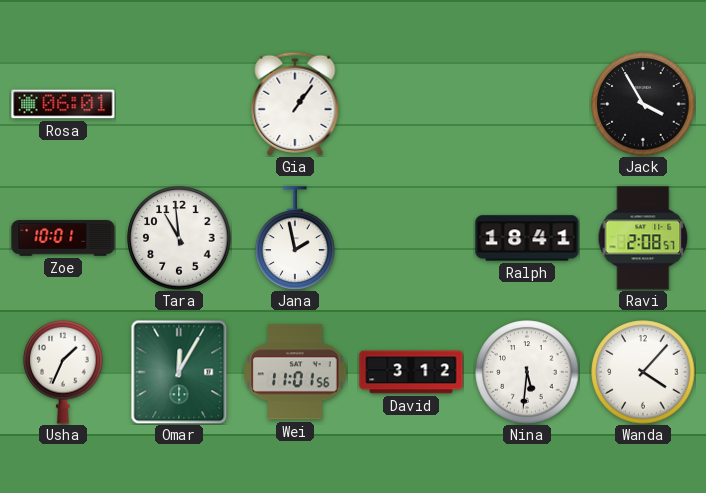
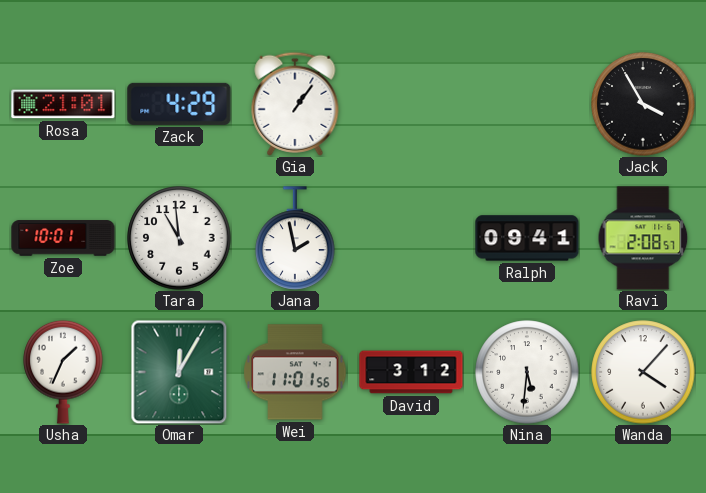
Rosa: 06:01 -> 21:01 (63, 104)
Zack: none -> 4:29 (179, 104)
Ralph: 18:41 -> 09:41 (527, 238)
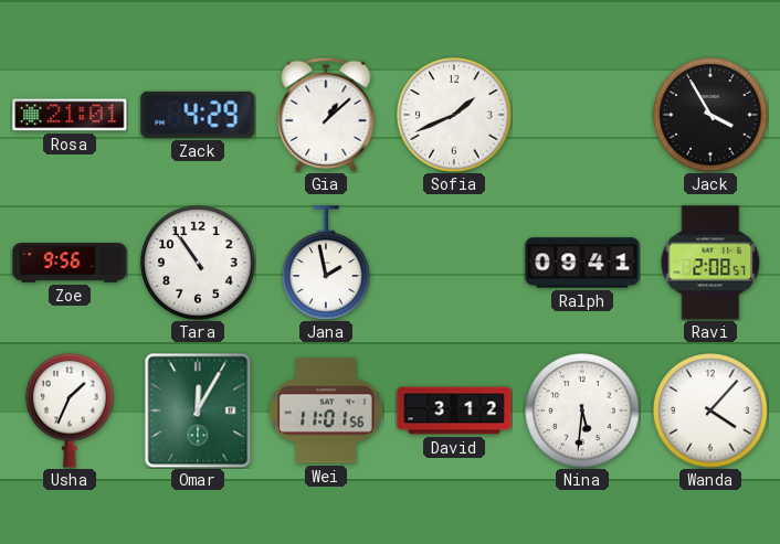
Gia: 1:06 -> 1:08 (326, 115)
Sofia: none -> 1:41 (454, 115)
Zoe: 10:01 -> 9:56 (70, 263)
Tara: 10:59 -> 10:54 (198, 263)
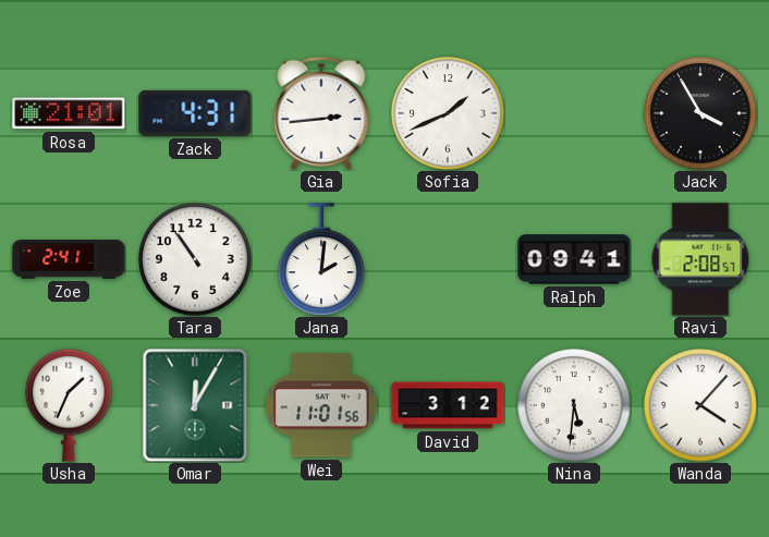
Zack: 4:29 -> 4:31 (195, 113)
Gia: 1:08 -> 2:44 (321, 113)
Zoe: 9:56 -> 2:41 (69, 259)
Jana: 1:58 -> 2:01 (321, 259)
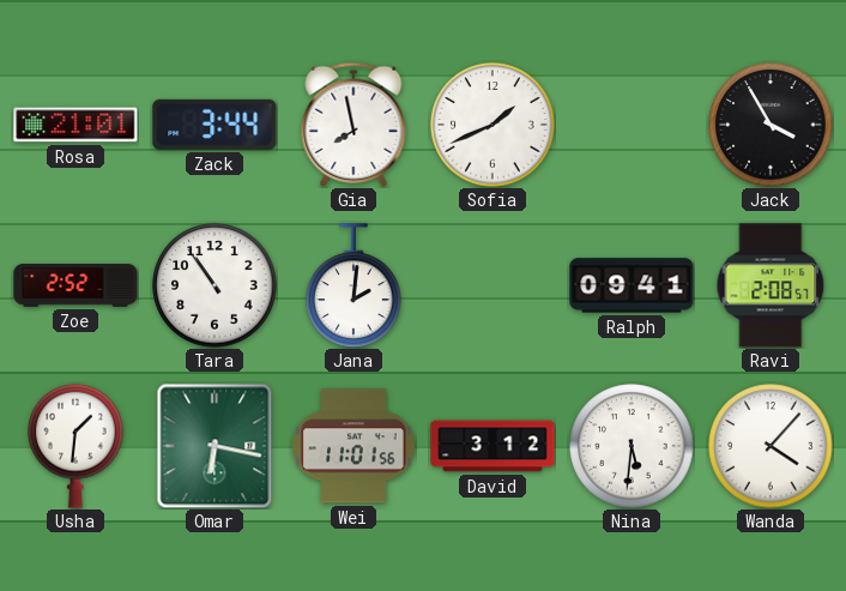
Zack: 4:31 -> 3:44 (214, 125)
Gia: 2:44 -> 7:58 (353, 125)
Zoe: 2:41 -> 2:52 (75, 285)
Usha: 1:34 -> 1:31 (75, 446)
Omar: 12:05 -> 6:17 (214, 446)
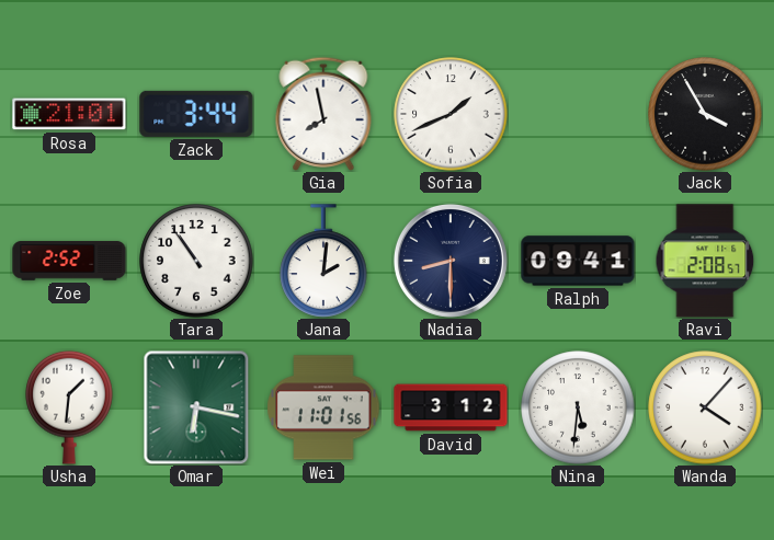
Nadia: none -> 8:30 (451, 261)
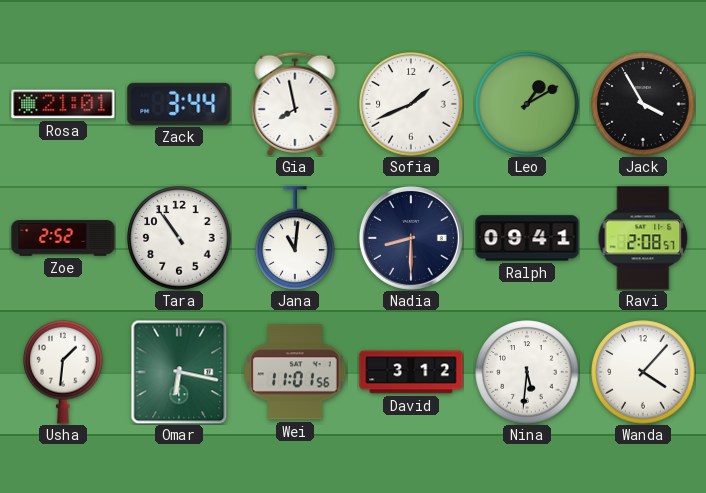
Leo: none -> 1:10 (527, 104)
Jana: 2:01 -> 11:01 (295, 238)
